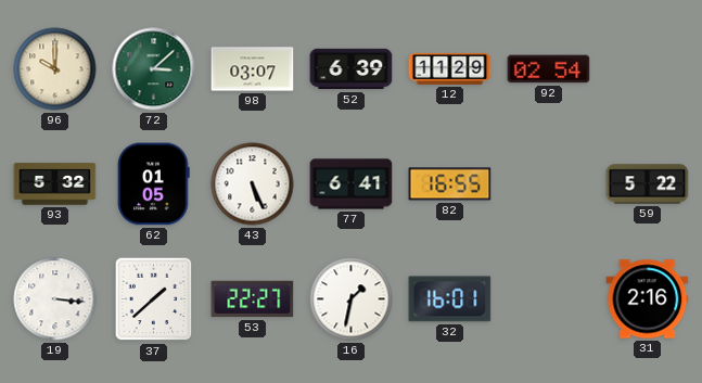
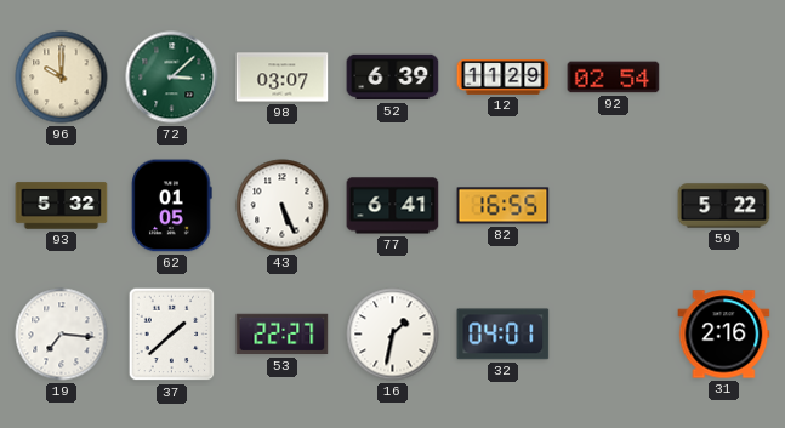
19: 3:16 -> 7:16 (62, 335)
32: 16:01 -> 04:01 (504, 335)
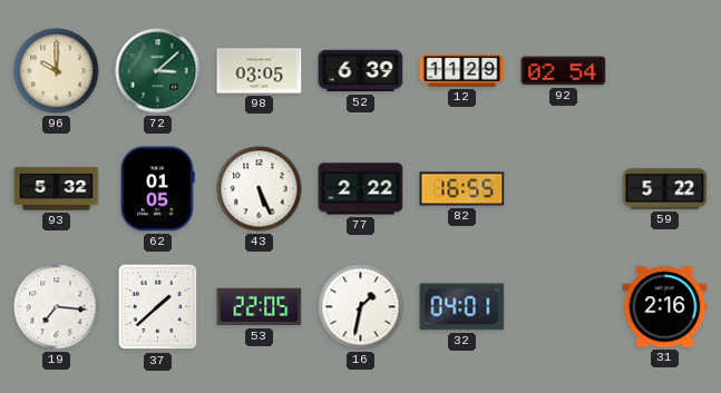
98: 03:07 -> 03:05 (260, 71)
77: 6:41 -> 2:22 (361, 189)
53: 22:27 -> 22:05 (260, 307)
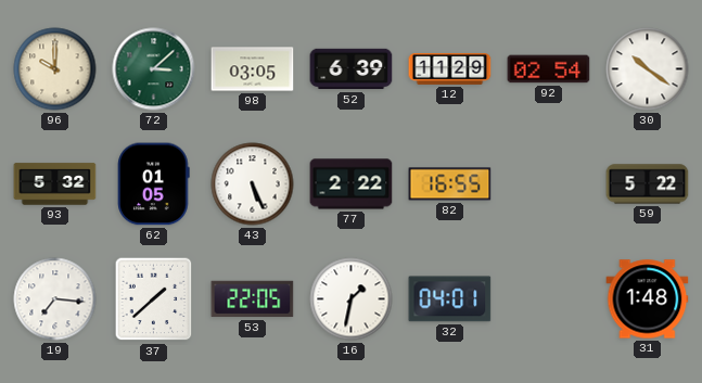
30: none -> 10:21 (648, 69)
31: 2:16 -> 1:48 (648, 299)
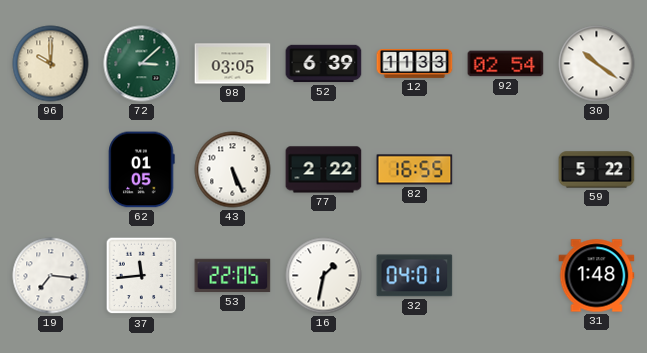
12: 11:29 -> 11:33 (415, 64)
93: 5:32 -> none (55, 184)
37: 1:38 -> 11:44 (142, 276)
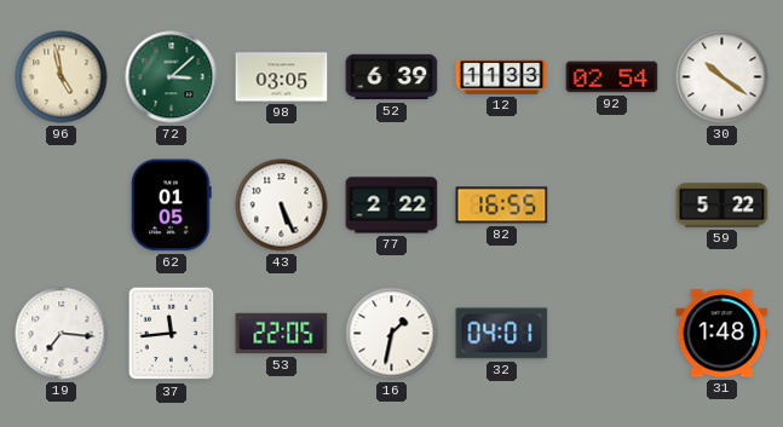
96: 10:00 -> 4:58 (62, 77)
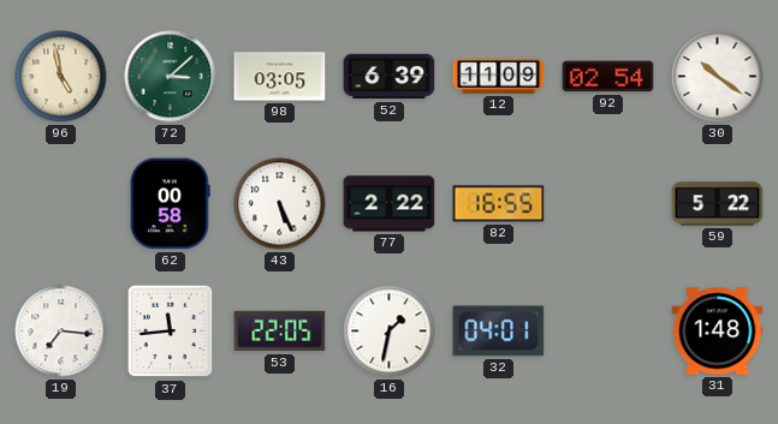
12: 11:33 -> 11:09 (499, 77)
62: 01:05 -> 00:58 (171, 204)
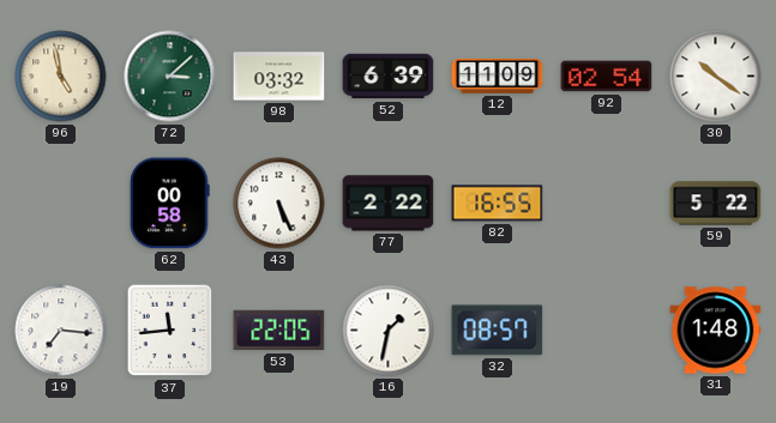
98: 03:05 -> 03:32 (279, 77)
32: 04:01 -> 08:57 (498, 331)
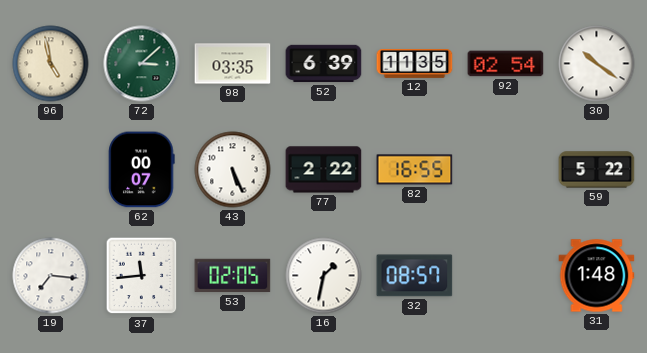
98: 03:32 -> 03:35 (233, 64)
12: 11:09 -> 11:35 (415, 64)
62: 00:58 -> 00:07 (142, 170)
53: 22:05 -> 02:05 (233, 276)
